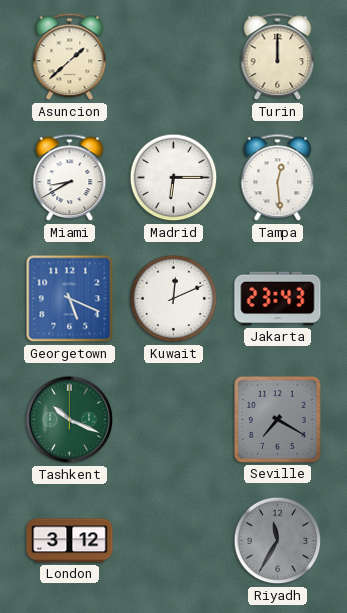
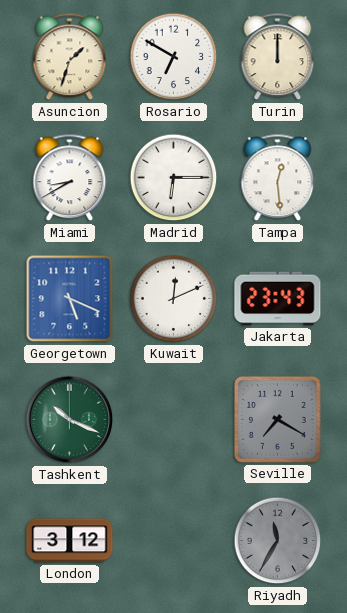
Asuncion: 1:38 -> 1:33 (70, 57)
Rosario: none -> 6:50 (174, 57)
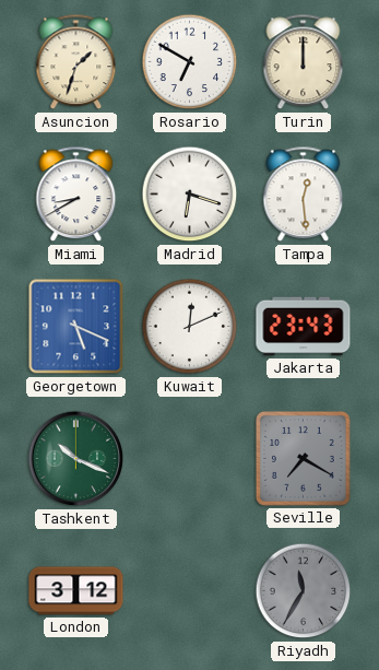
Madrid: 6:15 -> 6:18 (190, 195)
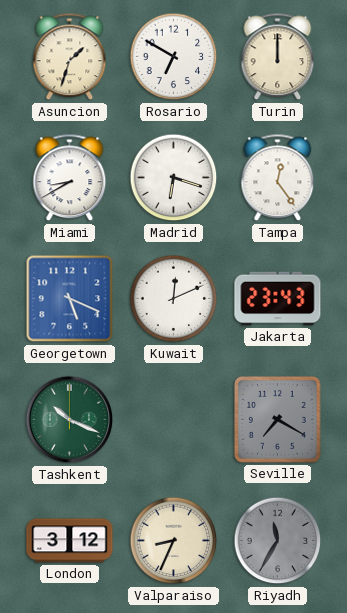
Tampa: 12:29 -> 12:24 (278, 178)
Valparaiso: none -> 8:34 (174, 541)
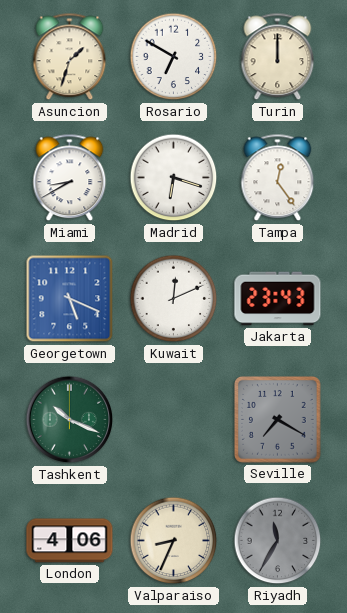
London: 3:12 -> 4:06 (70, 541)
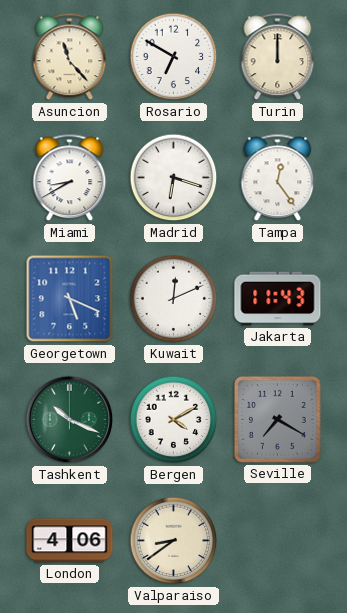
Asuncion: 1:33 -> 11:23 (70, 57)
Jakarta: 23:43 -> 11:43 (278, 299)
Bergen: none -> 4:10 (174, 420)
Valparaiso: 8:34 -> 8:39 (174, 541)
Riyadh: 11:35 -> none (278, 541)
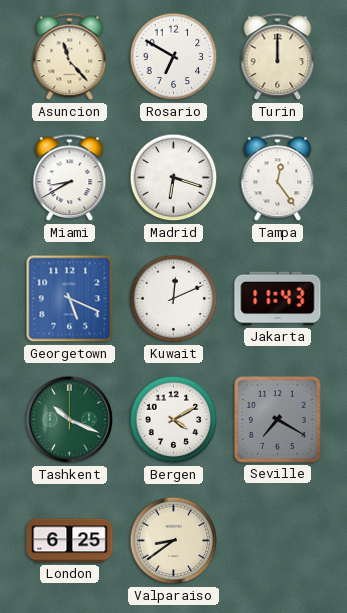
London: 4:06 -> 6:25 (70, 541)
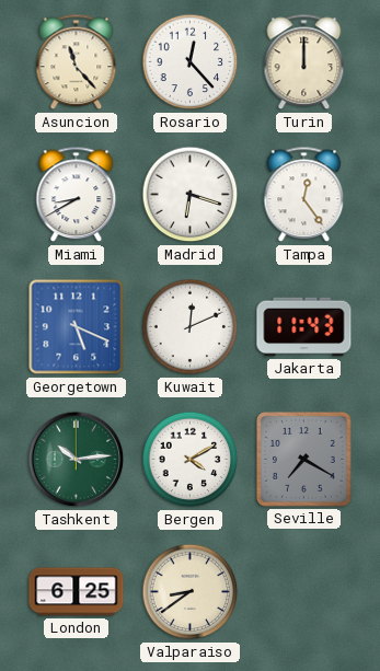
Rosario: 6:50 -> 12:23 (191, 62)
Tashkent: 10:19 -> 10:14 (77, 460)
